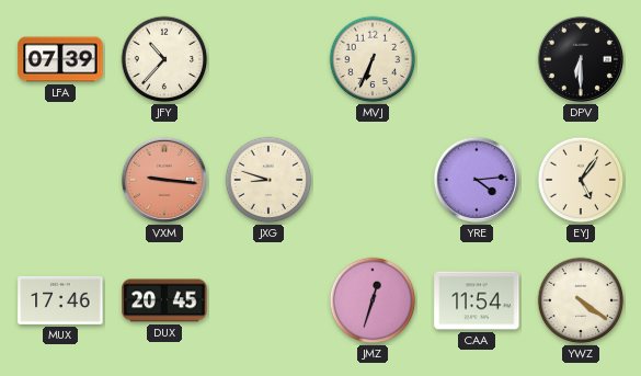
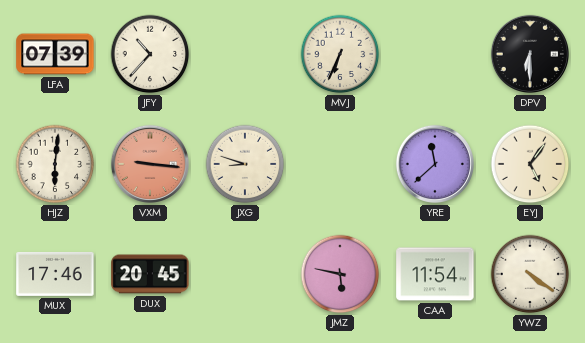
HJZ: none -> 6:01 (55, 164)
YRE: 4:14 -> 11:38 (435, 164)
JMZ: 12:33 -> 5:47 (340, 274)
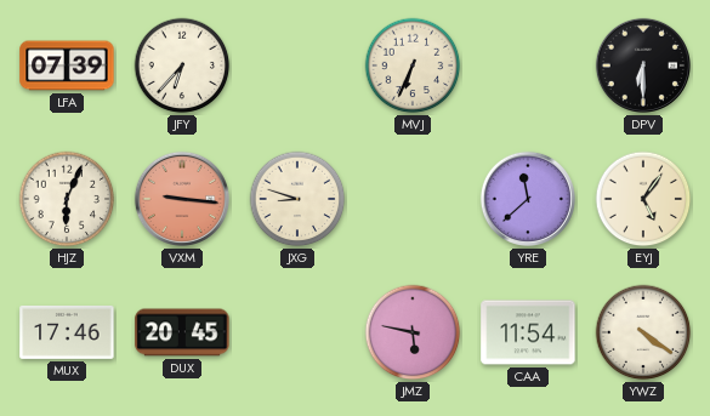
JFY: 10:37 -> 6:37 (182, 65)
HJZ: 6:01 -> 6:04 (67, 199)
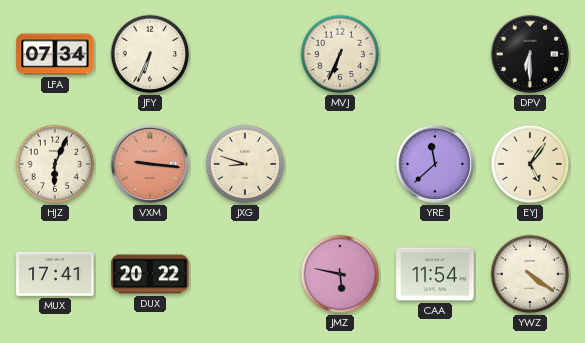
LFA: 07:39 -> 07:34 (55, 54)
JFY: 6:37 -> 6:34 (150, 54)
MUX: 17:46 -> 17:41 (55, 274)
DUX: 20:45 -> 20:22 (150, 274)
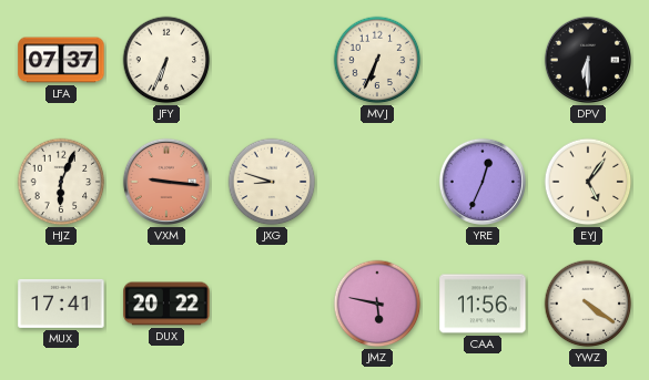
LFA: 07:34 -> 07:37 (61, 60)
YRE: 11:38 -> 12:34 (483, 182)
CAA: 11:54 -> 11:56 (483, 304)
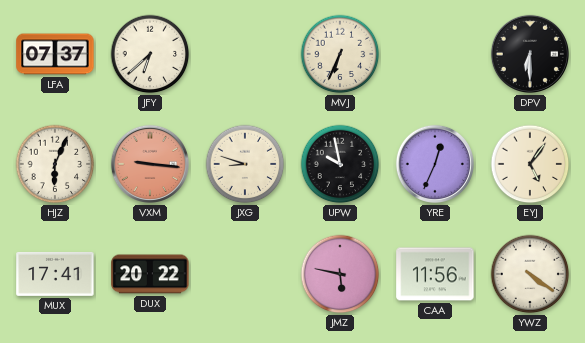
JFY: 6:34 -> 6:38 (150, 54)
UPW: none -> 9:58 (340, 164)
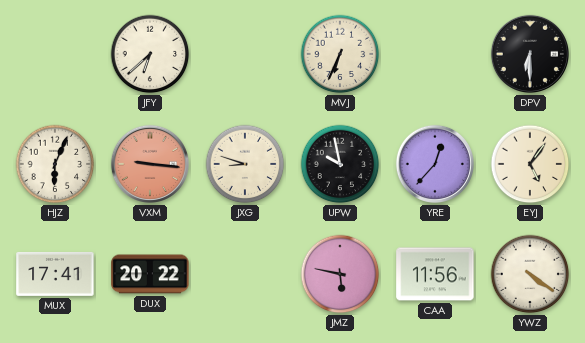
LFA: 07:37 -> none (55, 54)
YRE: 12:34 -> 12:37 (435, 164)
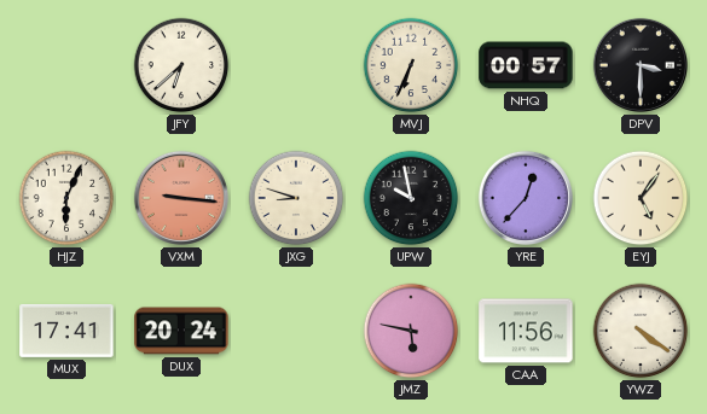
NHQ: none -> 00:57 (526, 65)
DPV: 6:30 -> 3:30 (641, 65)
DUX: 20:22 -> 20:24 (181, 331)
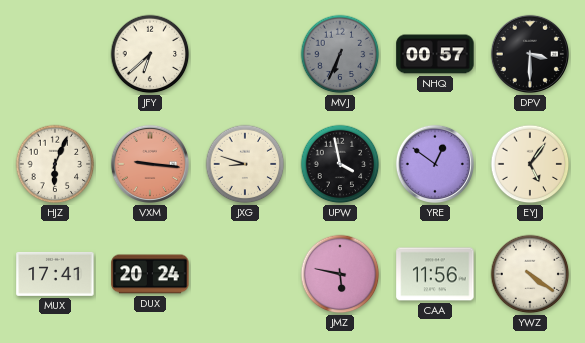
MVJ dial: cream -> grey (340, 54)
UPW: 9:58 -> 3:58 (340, 164)
YRE: 12:37 -> 12:51 (435, 164)
